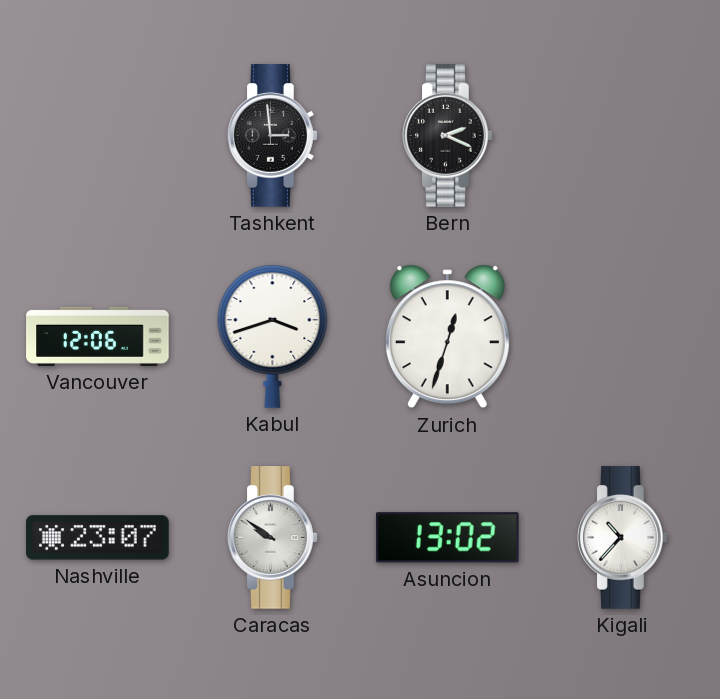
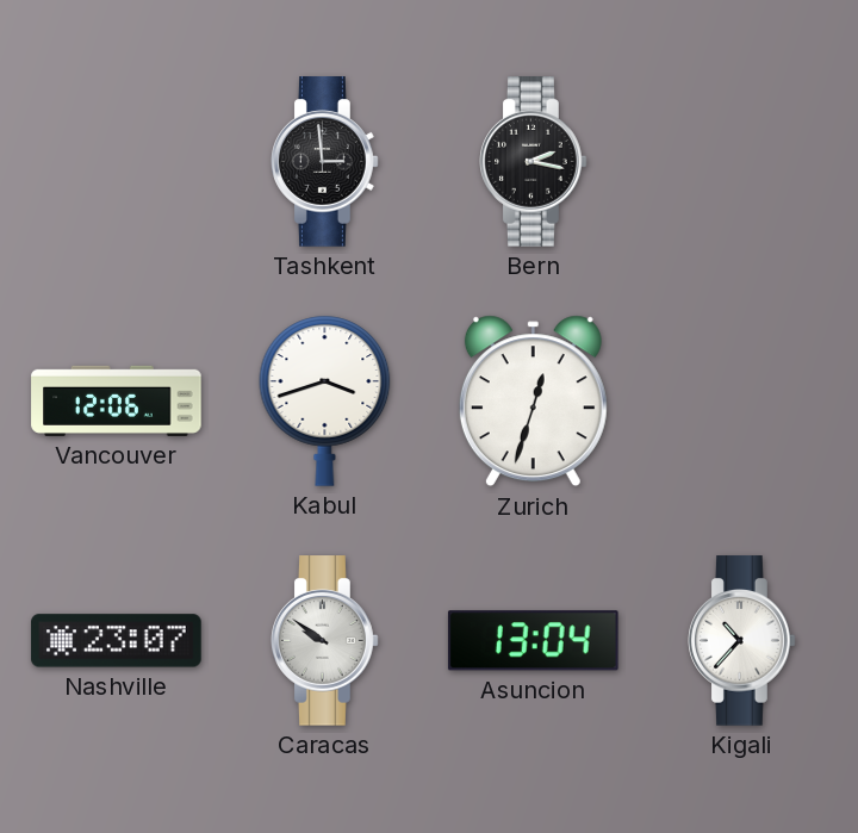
Bern: 2:19 -> 2:17 (534, 162)
Asuncion: 13:02 -> 13:04 (533, 641)
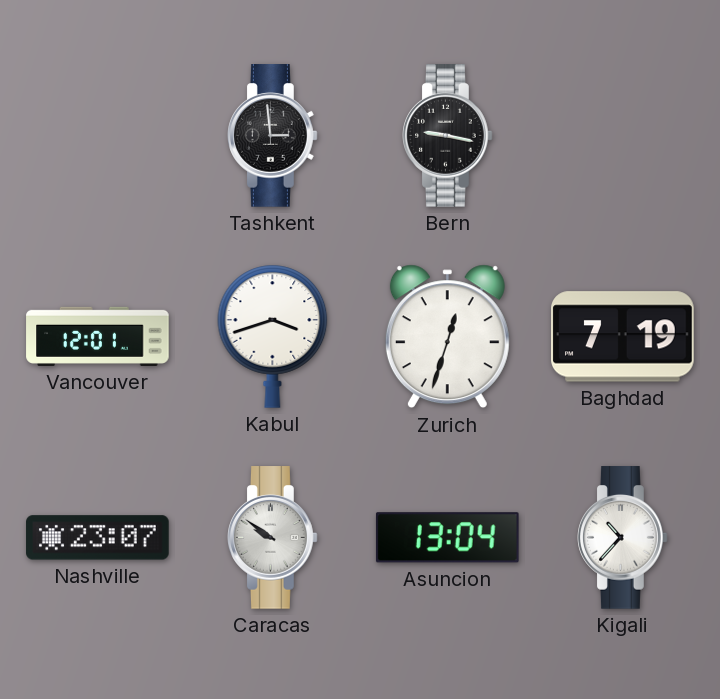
Bern: 2:17 -> 9:17 (448, 136)
Vancouver: 12:06 -> 12:01 (98, 336)
Baghdad: none -> 7:19 (623, 337)
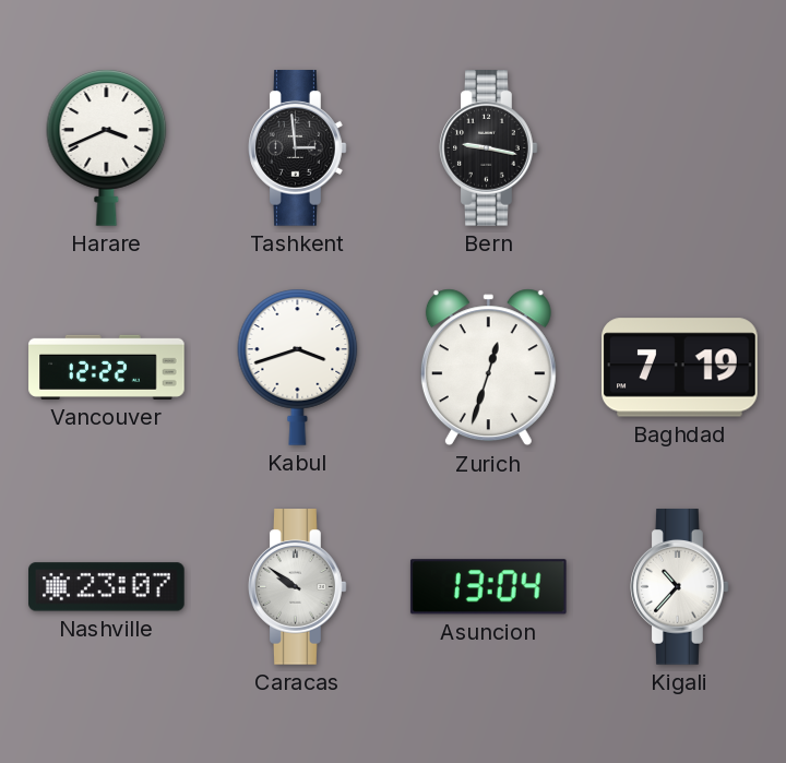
Harare: none -> 3:41 (107, 147)
Vancouver: 12:01 -> 12:22 (107, 367)
